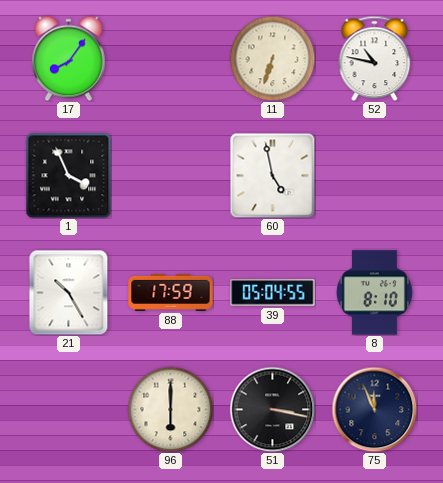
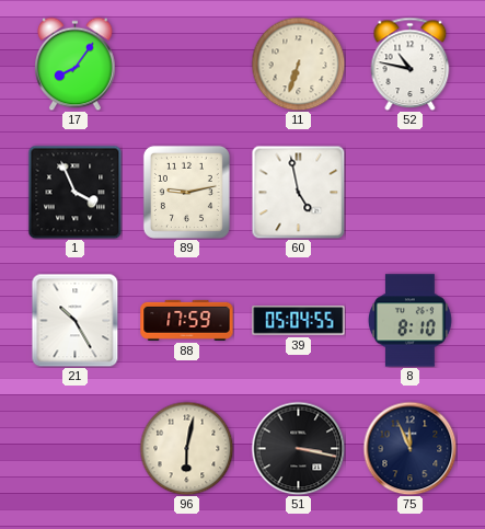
89: none -> 9:13 (186, 192)
96: 6:00 -> 6:02 (186, 448)
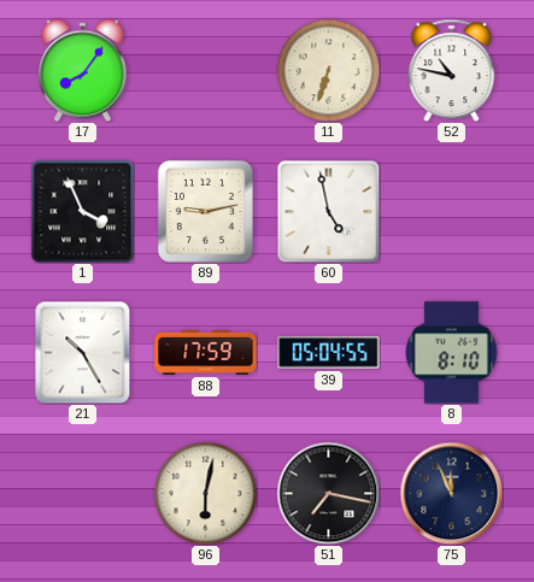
51: 3:17 -> 7:17 (328, 493)
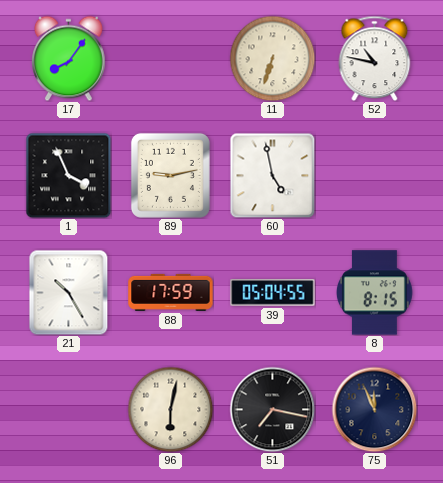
8: 8:10 -> 8:15 (374, 293)
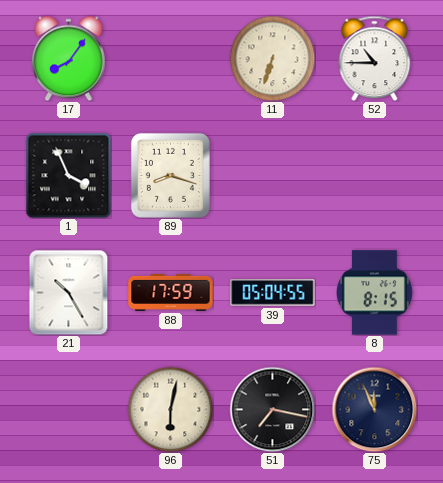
52: 10:47 -> 10:45 (375, 58)
89: 9:13 -> 8:18 (170, 175)
60: 4:58 -> none (272, 175)
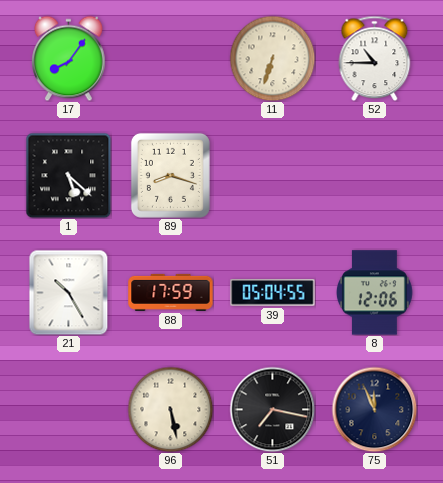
1: 3:56 -> 5:22 (68, 175)
8: 8:15 -> 12:06 (374, 293)
96: 6:02 -> 5:28 (170, 409)
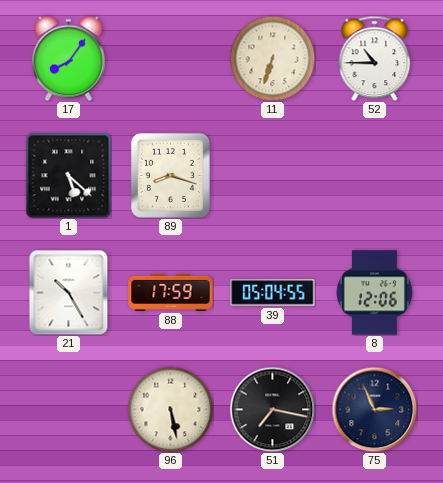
75: 11:56 -> 2:56 (374, 409)
